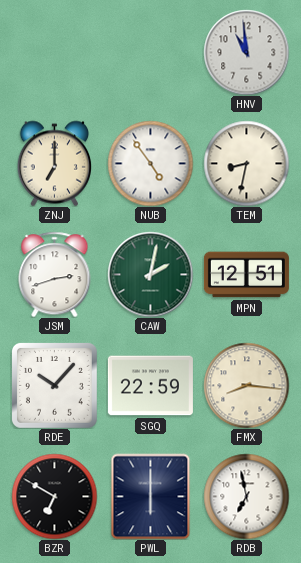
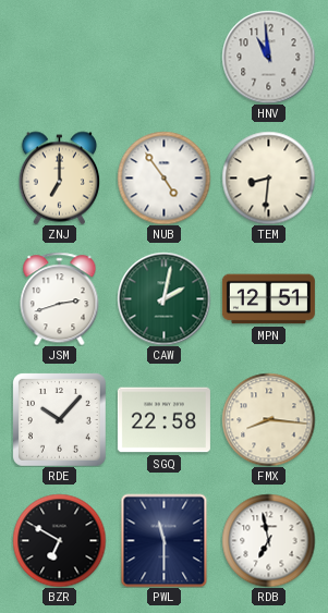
TEM: 8:32 -> 8:31 (268, 177)
SGQ: 22:59 -> 22:58 (163, 420)
PWL: 6:00 -> 11:30 (165, 540)
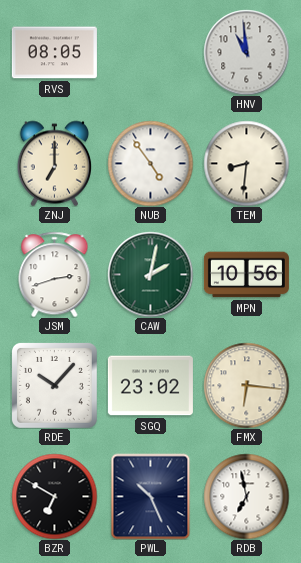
RVS: none -> 08:05 (54, 53)
MPN: 12:51 -> 10:56 (246, 275)
SGQ: 22:58 -> 23:02 (150, 386)
FMX: 8:16 -> 6:16 (246, 385)
PWL: 11:30 -> 10:26 (151, 496)
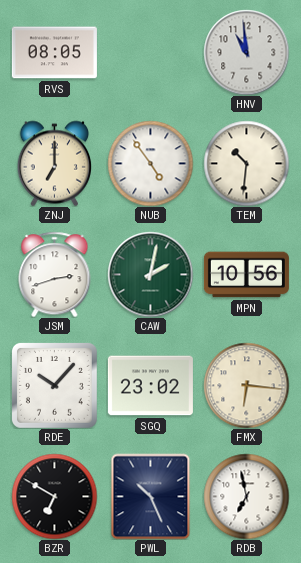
TEM: 8:31 -> 10:31 (246, 163)
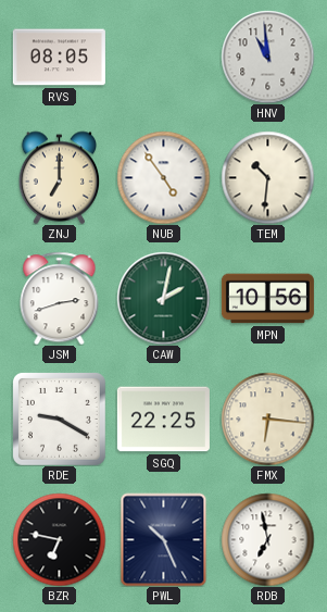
RDE: 10:07 -> 9:20 (59, 419)
SGQ: 23:02 -> 22:25 (163, 420)
BZR: 6:50 -> 6:47 (59, 539)
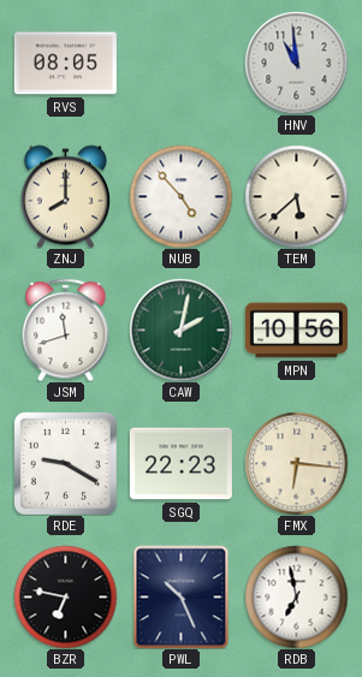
ZNJ: 7:00 -> 8:00 (65, 196)
NUB: 4:54 -> 4:53 (180, 196)
TEM: 10:31 -> 5:38 (296, 196)
JSM: 2:42 -> 11:42 (66, 329)
SGQ: 22:25 -> 22:23 (180, 464)
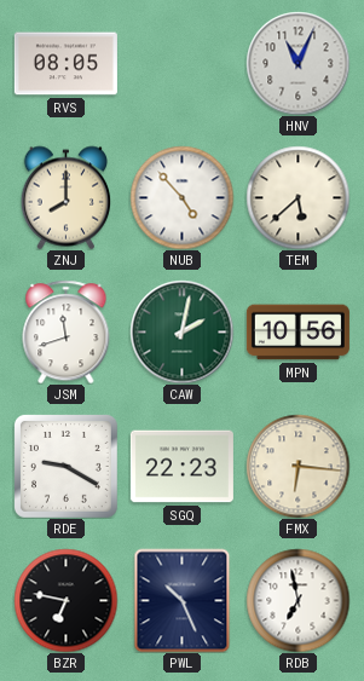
HNV: 10:59 -> 11:04 (297, 63)
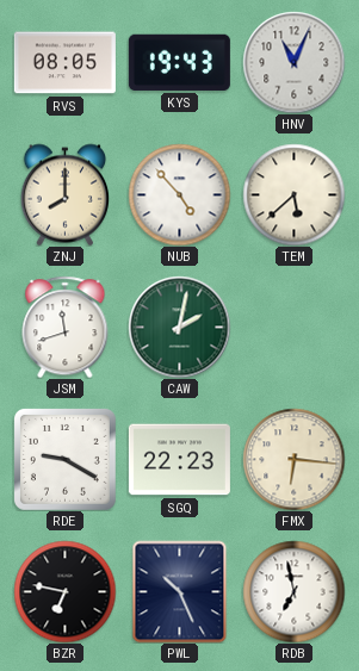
KYS: none -> 19:43 (179, 62)
MPN: 10:56 -> none (297, 333)
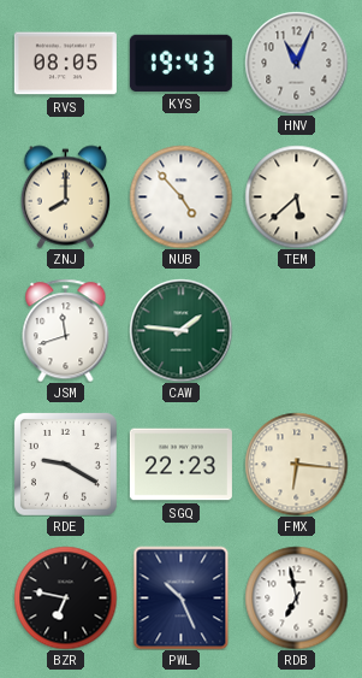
CAW: 2:02 -> 1:46 (180, 330)
